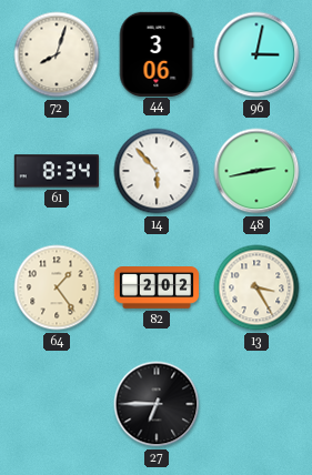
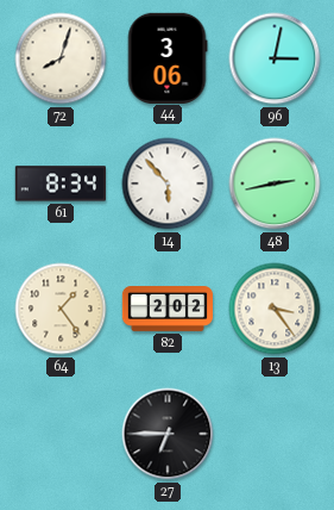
13: 3:25 -> 3:24 (275, 309)
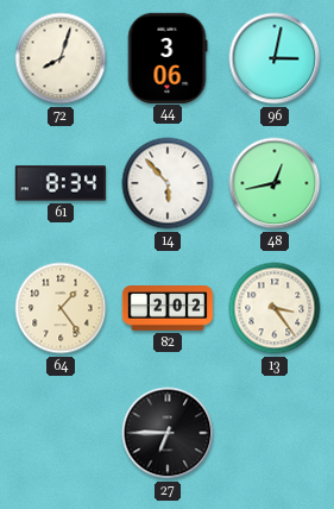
48: 2:43 -> 12:43 (275, 183)
